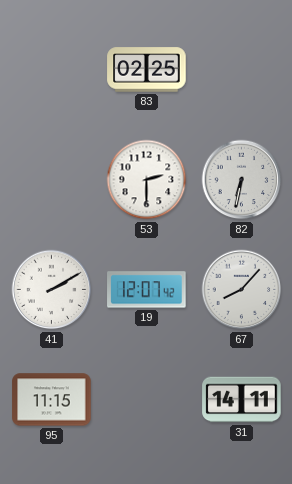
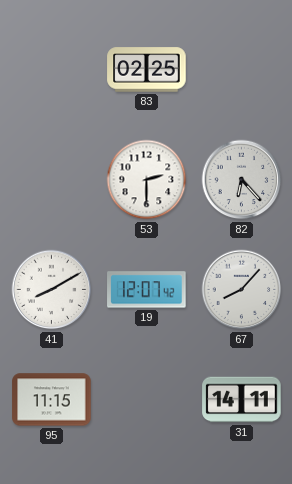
82: 6:32 -> 6:23 (242, 180)
41: 2:10 -> 8:10 (52, 290)
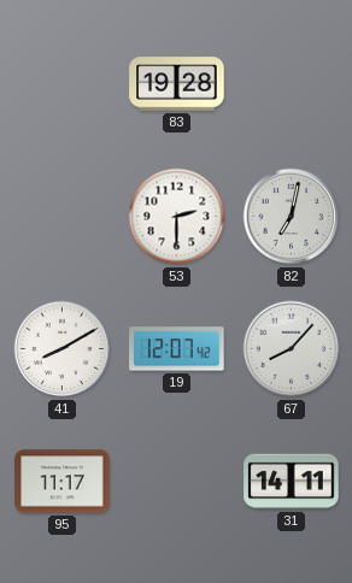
83: 02:25 -> 19:28 (177, 84)
82: 6:23 -> 7:02 (292, 217)
95: 11:15 -> 11:17 (63, 482)
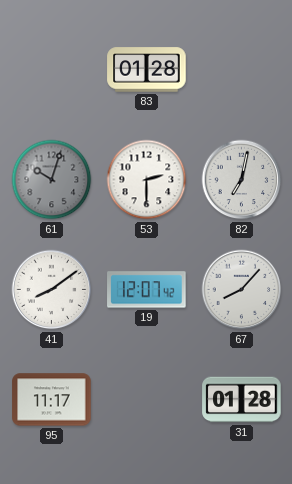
83: 19:28 -> 01:28 (147, 70)
61: none -> 10:03 (52, 180)
41: 8:10 -> 8:09 (52, 290)
31: 14:11 -> 01:28 (242, 400)
